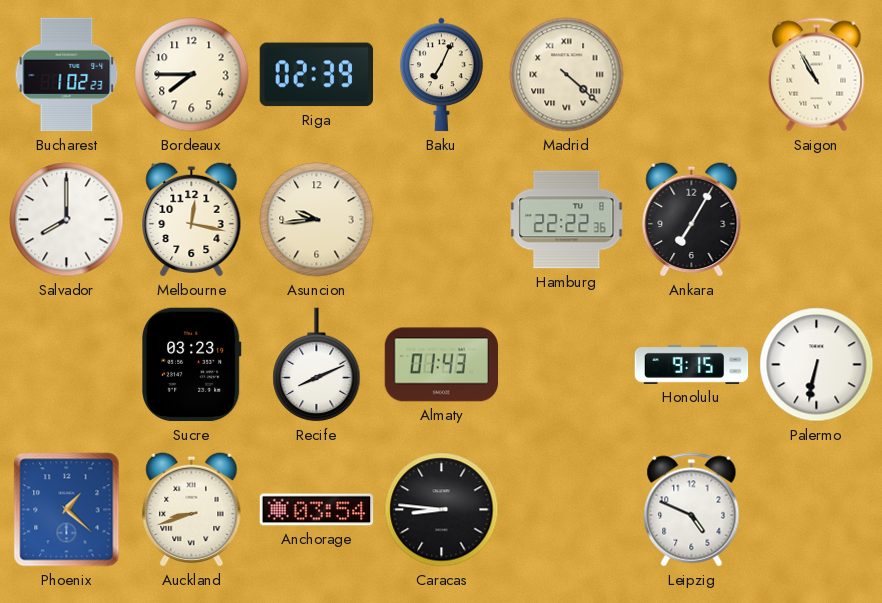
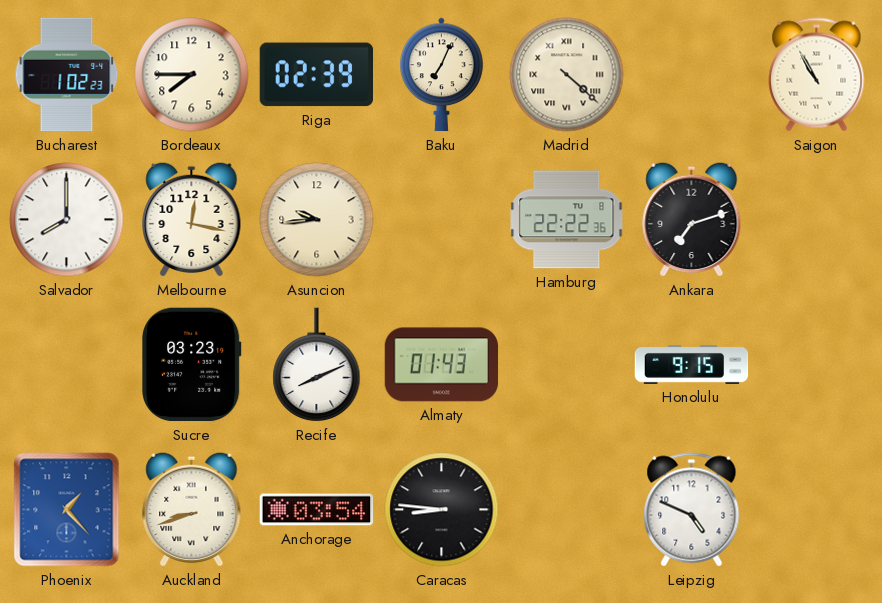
Ankara: 7:05 -> 7:12 (692, 219)
Palermo: 6:32 -> none (817, 365)
Phoenix: 1:22 -> 1:23 (67, 510)
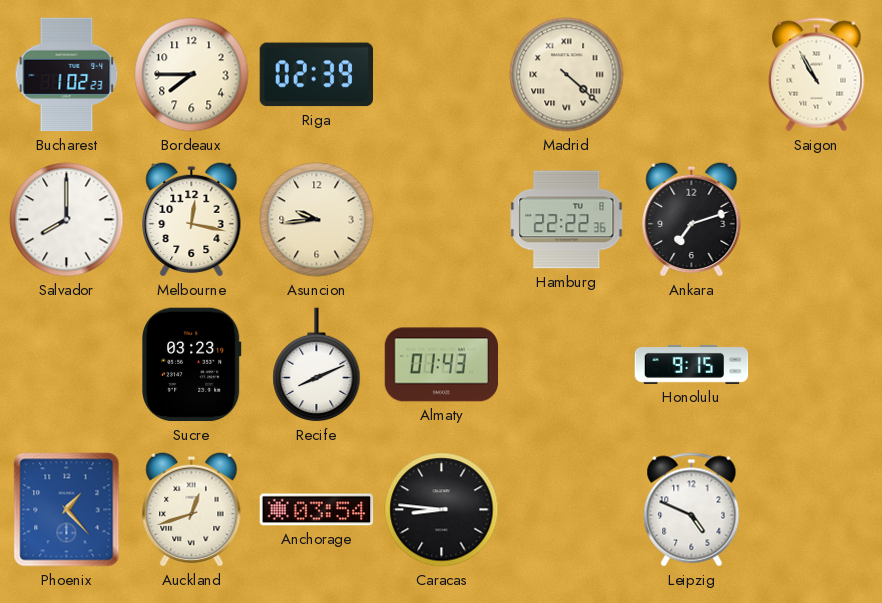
Baku: 7:04 -> none (442, 75)
Auckland: 8:42 -> 12:42 (192, 509)
